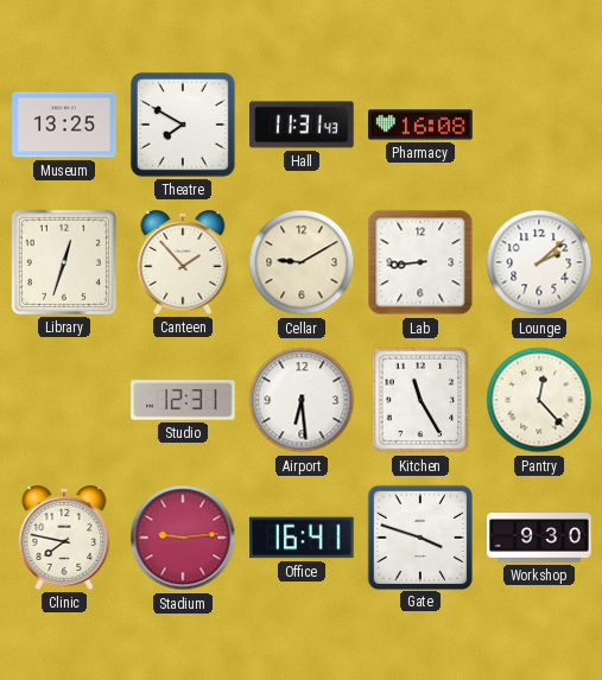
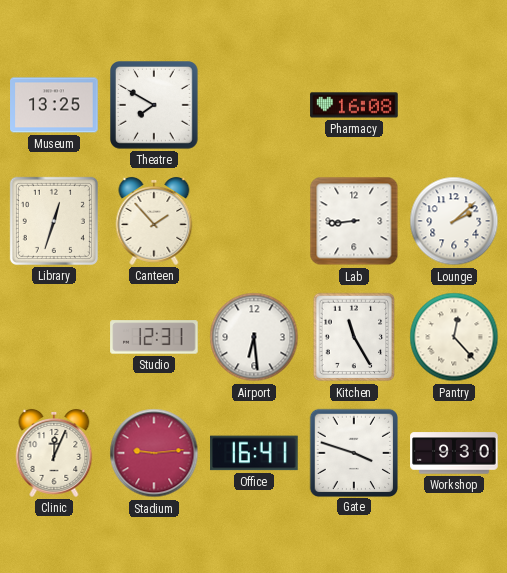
Hall: 11:31 -> none (302, 125)
Cellar: 9:10 -> none (302, 262)
Clinic: 7:47 -> 12:04 (54, 453)
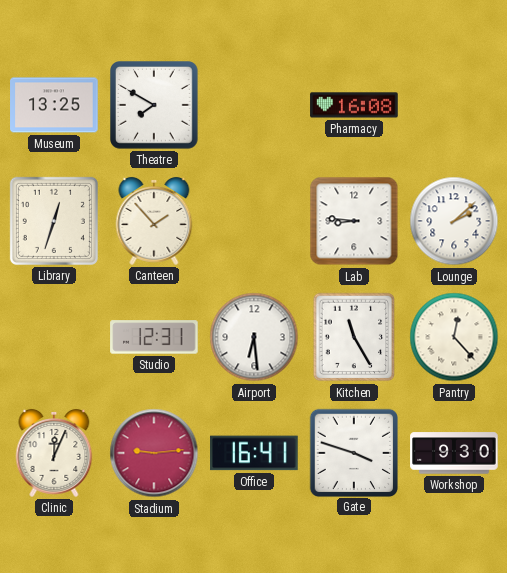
Lab: 8:44 -> 8:46 (354, 221)
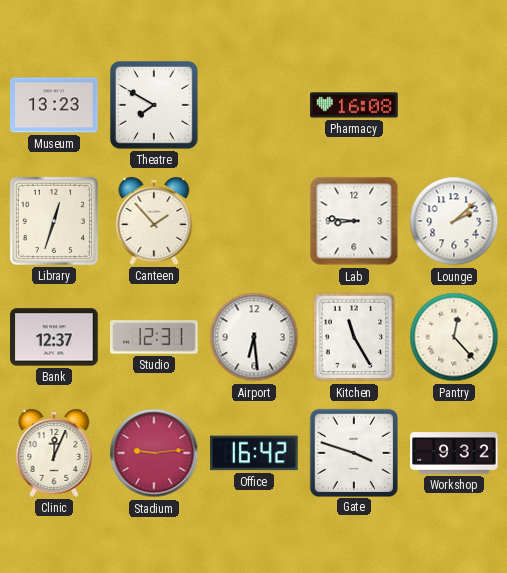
Museum: 13:25 -> 13:23 (54, 105)
Bank: none -> 12:37 (54, 337)
Office: 16:41 -> 16:42 (254, 453)
Workshop: 9:30 -> 9:32 (454, 453)
